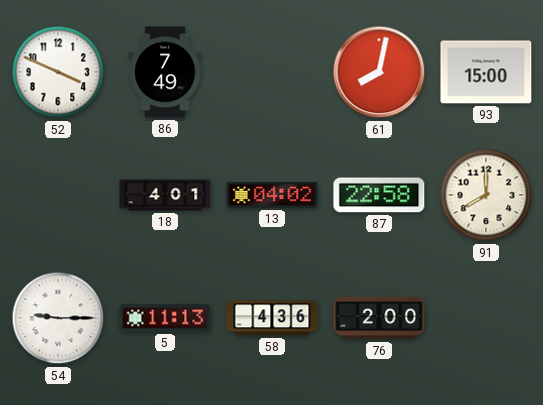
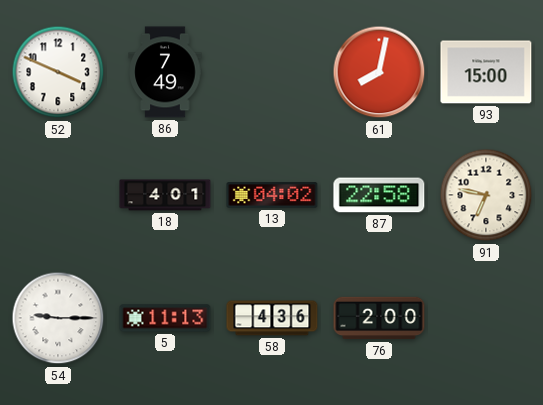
91: 8:00 -> 6:47 (486, 195)
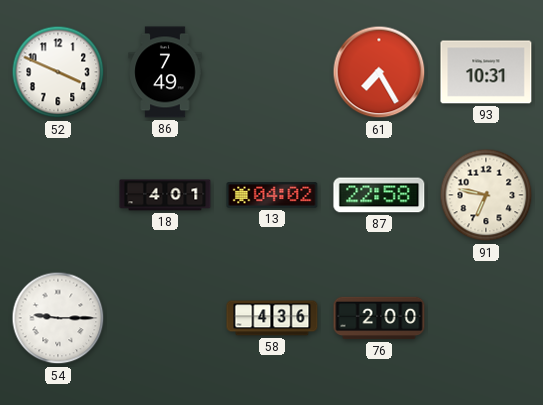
61: 8:02 -> 7:25 (379, 72)
93: 15:00 -> 10:31 (486, 72)
5: 11:13 -> none (165, 318)
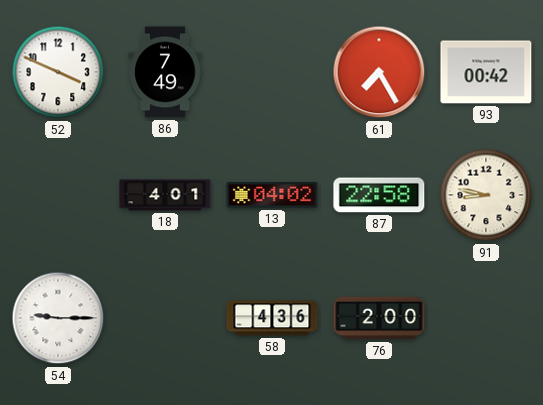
93: 10:31 -> 00:42 (486, 72)
91: 6:47 -> 8:47 (486, 195)
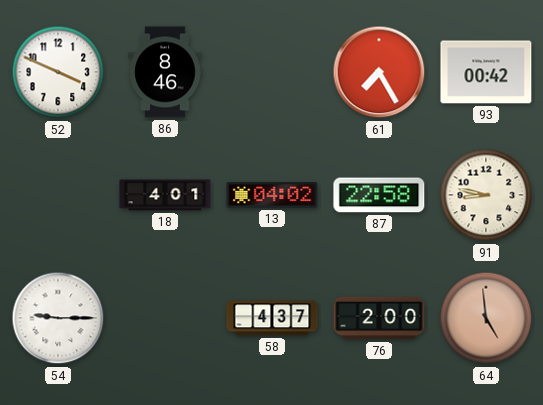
86: 7:49 -> 8:46 (165, 72)
58: 4:36 -> 4:37 (272, 318)
64: none -> 4:59 (486, 318)
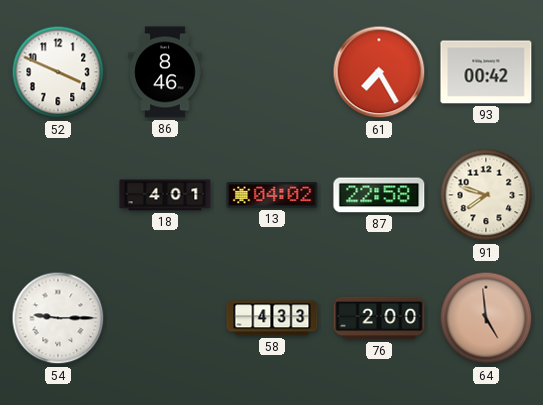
91: 8:47 -> 7:48 (486, 195)
58: 4:37 -> 4:33 (272, 318)
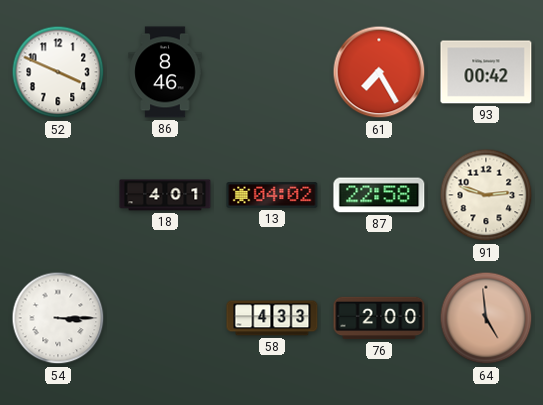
91: 7:48 -> 2:48 (486, 195)
54: 9:15 -> 3:15 (58, 318)
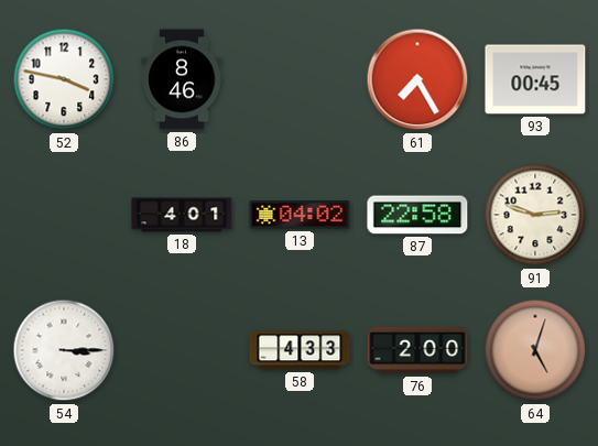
52: 3:49 -> 3:47 (64, 79)
93: 00:42 -> 00:45 (535, 79)
64: 4:59 -> 5:03 (535, 350)
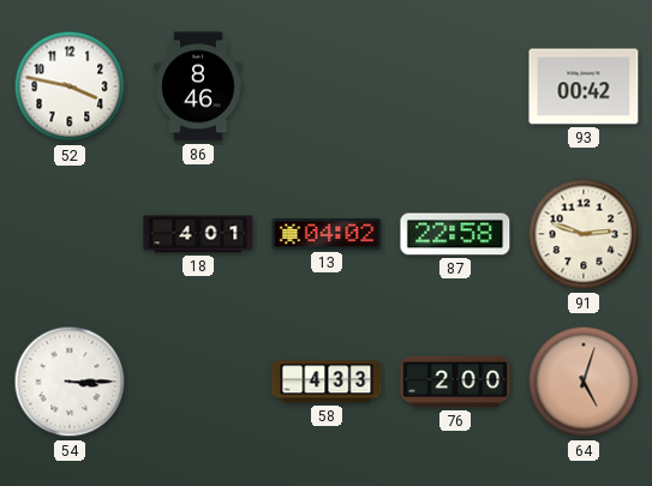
61: 7:25 -> none (417, 79)
93: 00:45 -> 00:42 (584, 86)
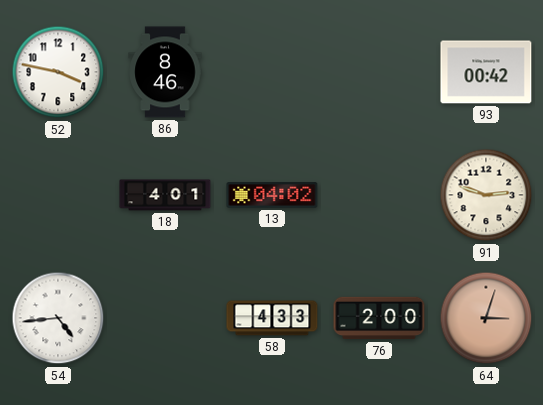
87: 22:58 -> none (455, 234)
54: 3:15 -> 4:44 (58, 318)
64: 5:03 -> 3:03 (486, 318)
